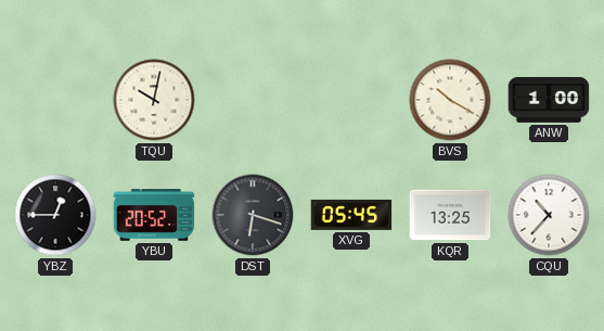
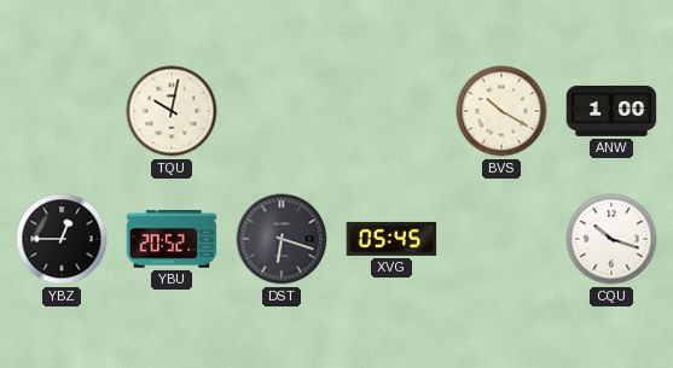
KQR: 13:25 -> none (450, 215)
CQU: 10:37 -> 10:18 (611, 239)
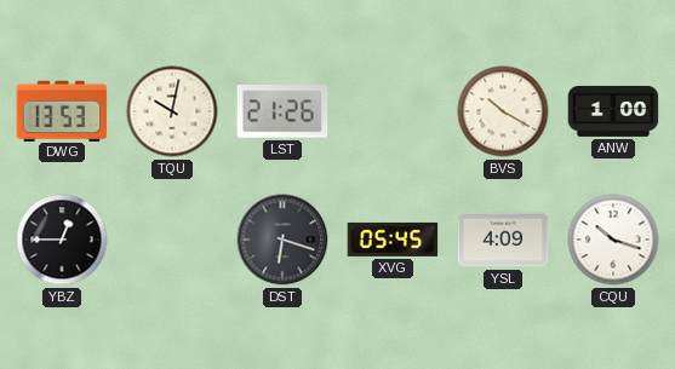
DWG: none -> 13:53 (62, 110)
LST: none -> 21:26 (282, 113)
YBU: 20:52 -> none (172, 239)
YSL: none -> 4:09 (503, 240)
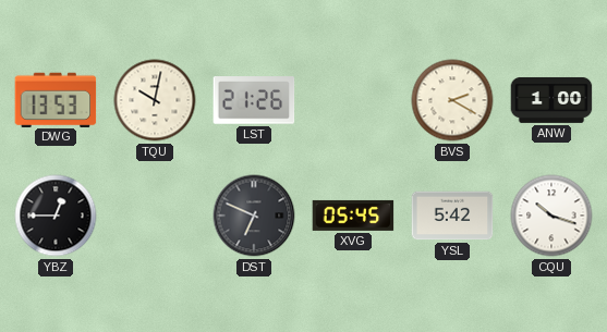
BVS: 10:20 -> 2:20 (452, 100)
DST: 6:18 -> 6:49 (254, 216)
YSL: 4:09 -> 5:42 (452, 216)
